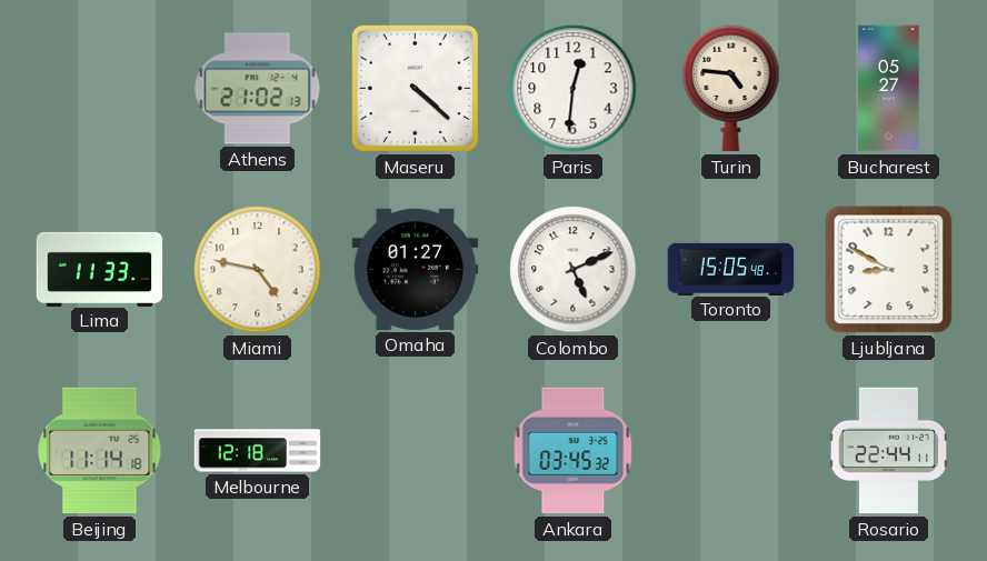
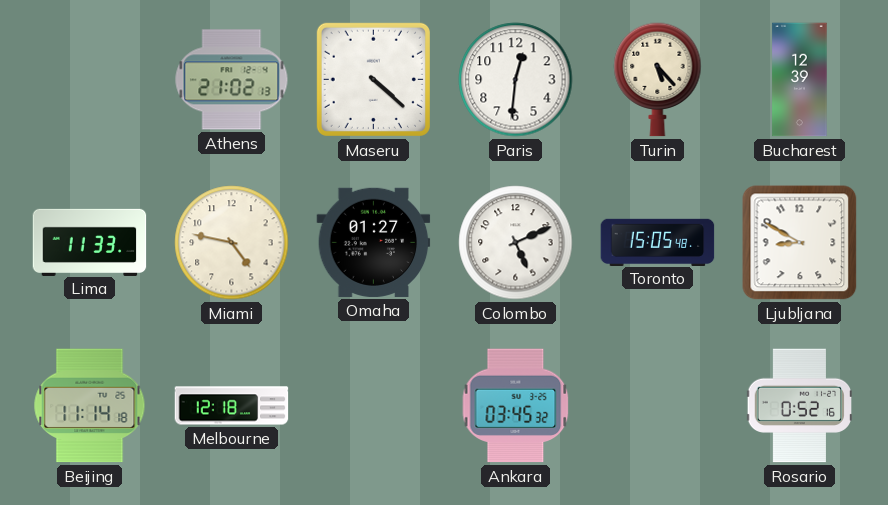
Turin: 4:46 -> 5:23 (658, 80)
Bucharest: 05:27 -> 12:39 (800, 80)
Rosario: 22:44 -> 0:52 (799, 406)
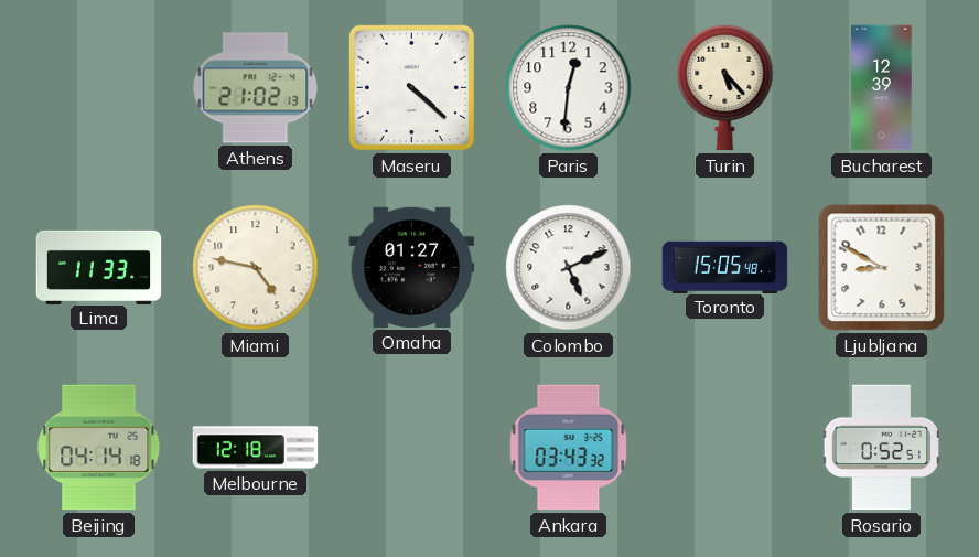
Beijing: 11:14 -> 04:14 (99, 448)
Ankara: 03:45 -> 03:43 (569, 448)
Rosario: 0:52:16 -> 0:52:51 (881, 448)
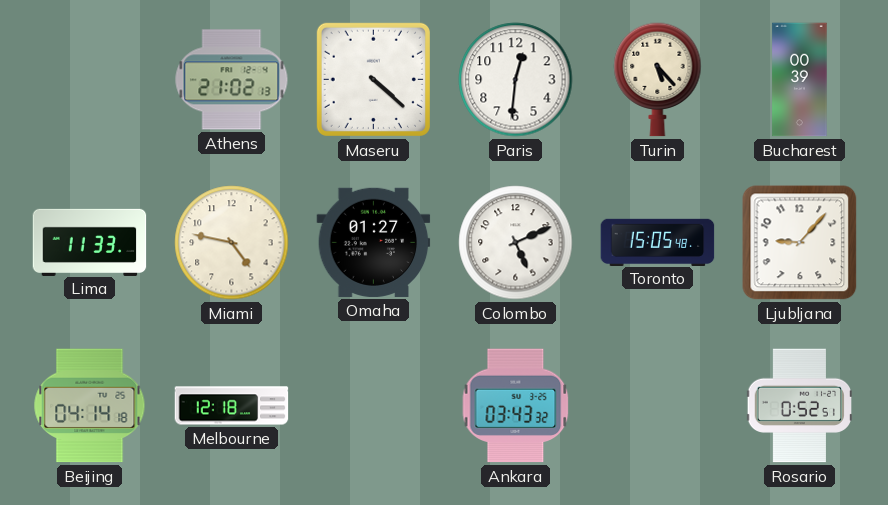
Bucharest: 12:39 -> 00:39 (800, 80)
Ljubljana: 8:50 -> 9:07 (800, 243)
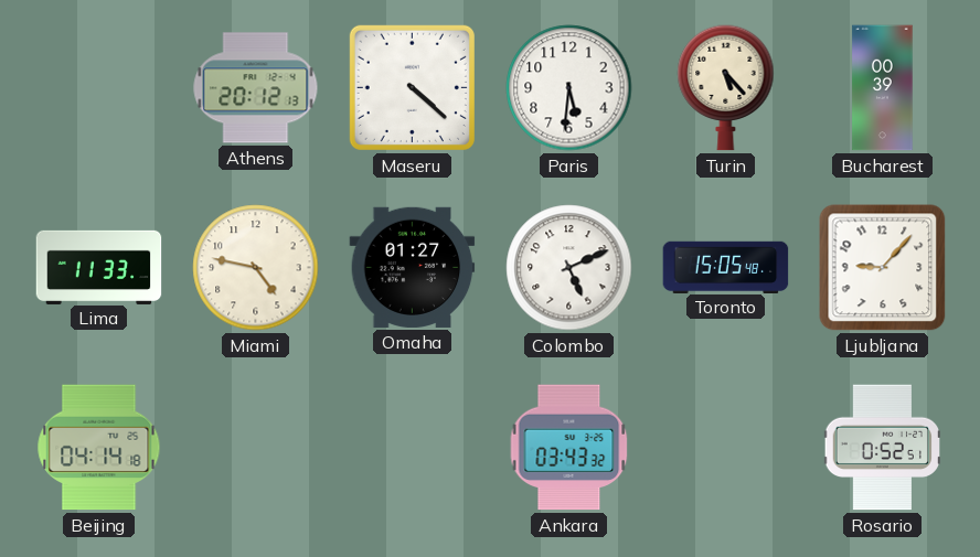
Athens: 21:02 -> 20:12 (256, 88)
Paris: 12:31 -> 5:31 (569, 88)
Melbourne: 12:18 -> none (232, 406)
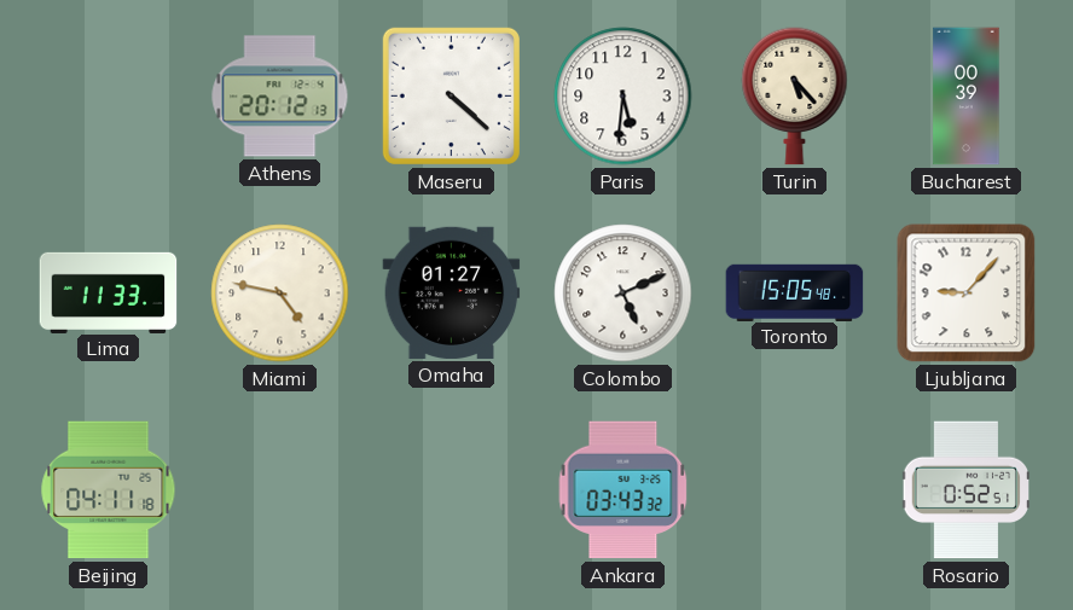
Beijing: 04:14 -> 04:11 (109, 490)
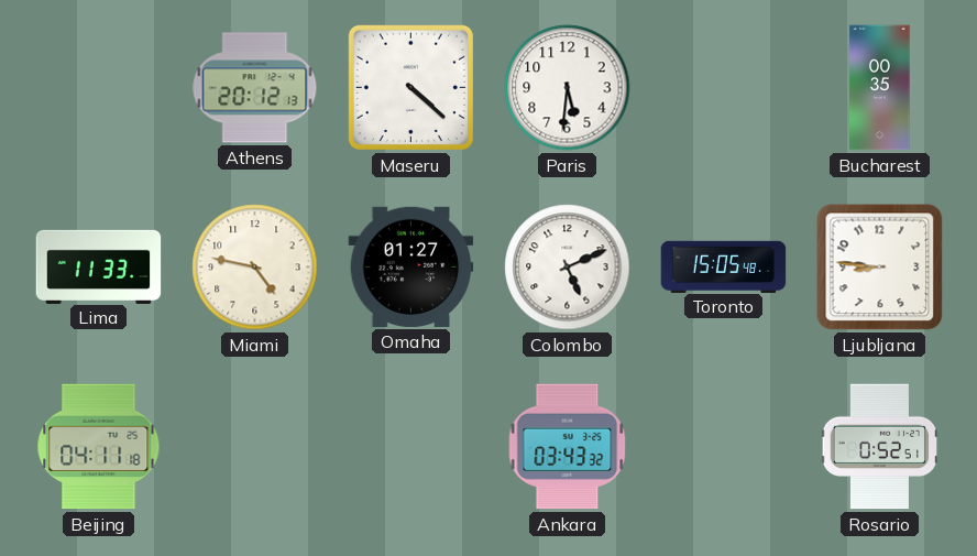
Turin: 5:23 -> none (795, 97)
Bucharest: 00:39 -> 00:35 (880, 88)
Ljubljana: 9:07 -> 8:46 (880, 268)
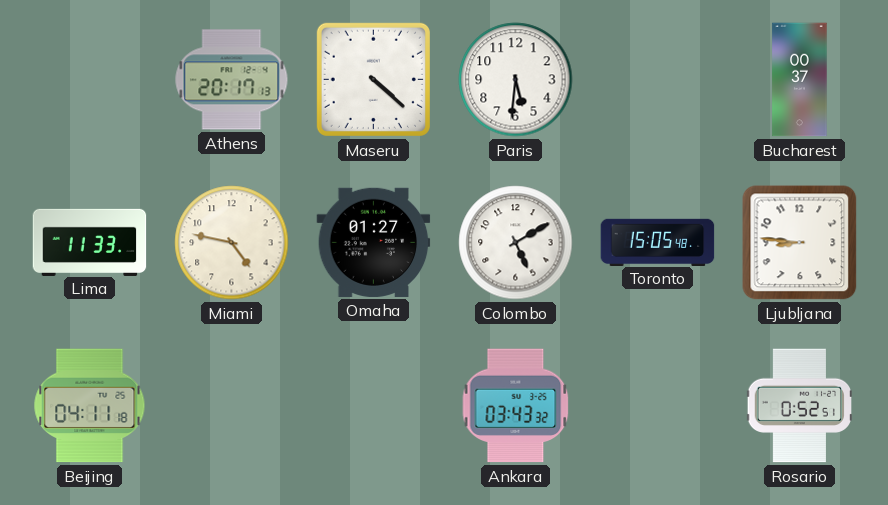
Athens: 20:12 -> 20:17 (232, 80)
Bucharest: 00:35 -> 00:37 (800, 80)
Colombo: 5:11 -> 5:10 (516, 243)
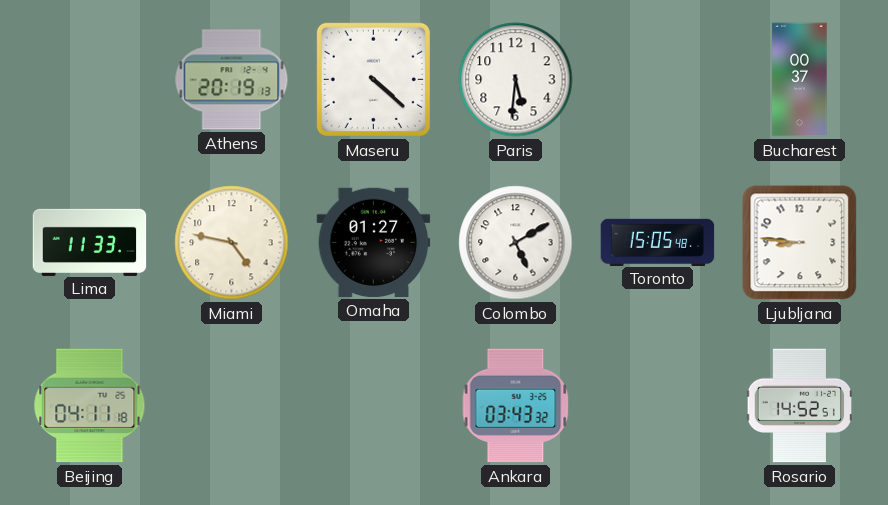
Athens: 20:17 -> 20:19 (232, 80)
Rosario: 0:52 -> 14:52 (799, 406)
